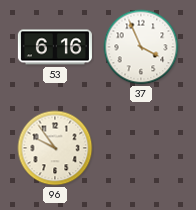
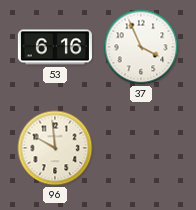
96: 9:54 -> 9:59 (55, 148)
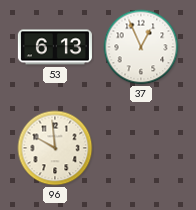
53: 6:16 -> 6:13 (55, 47)
37: 3:56 -> 12:56 (141, 47)
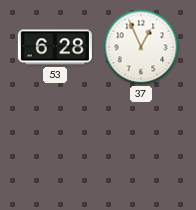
53: 6:13 -> 6:28 (55, 47)
96: 9:59 -> none (55, 148)
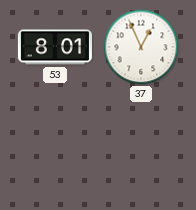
53: 6:28 -> 8:01 (55, 47)
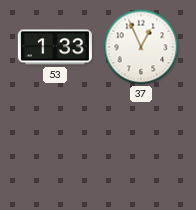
53: 8:01 -> 1:33 (55, 47)
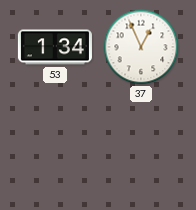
53: 1:33 -> 1:34 (55, 47)
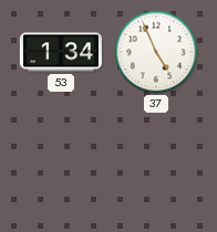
37: 12:56 -> 4:56 (156, 52)
